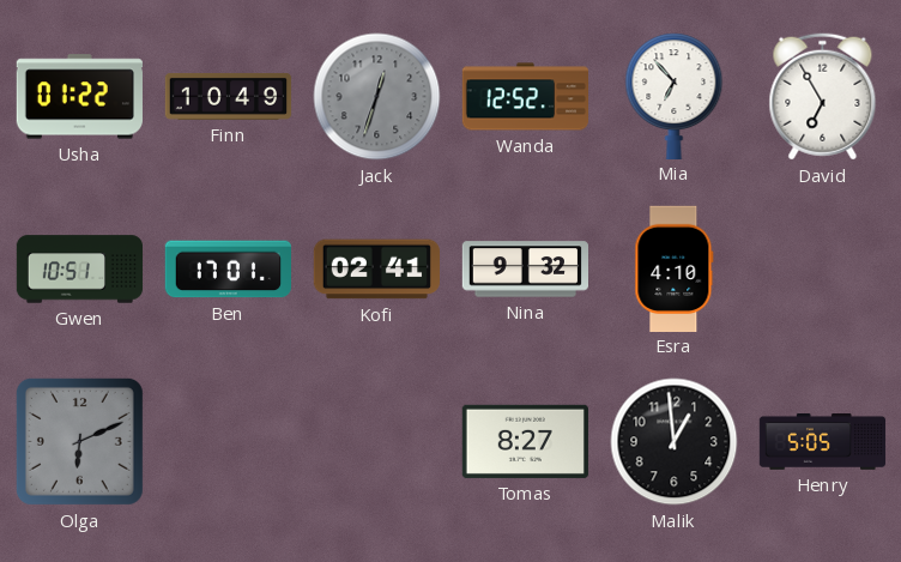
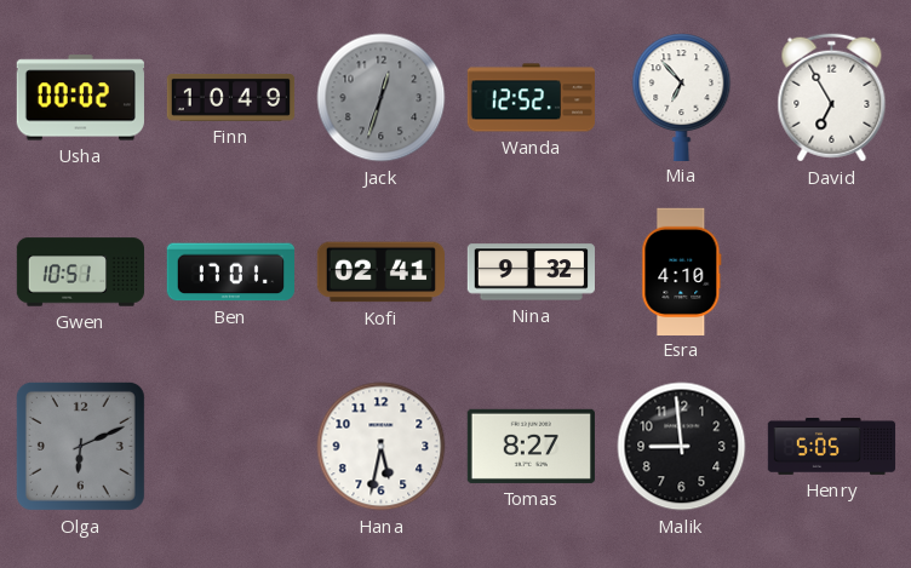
Usha: 01:22 -> 00:02 (80, 98)
Hana: none -> 5:32 (382, 447)
Malik: 12:59 -> 8:59 (682, 447)
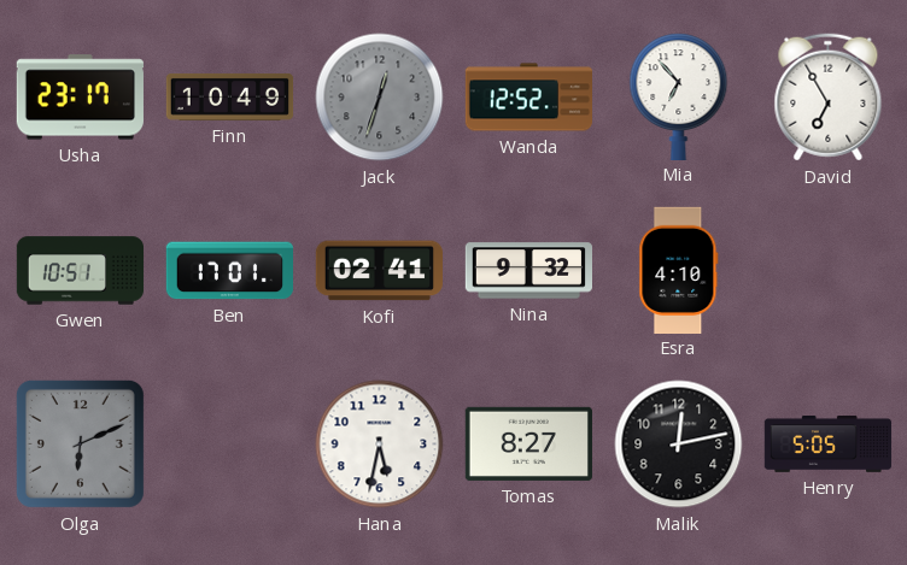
Usha: 00:02 -> 23:17 (80, 98)
Malik: 8:59 -> 12:13 (679, 445)
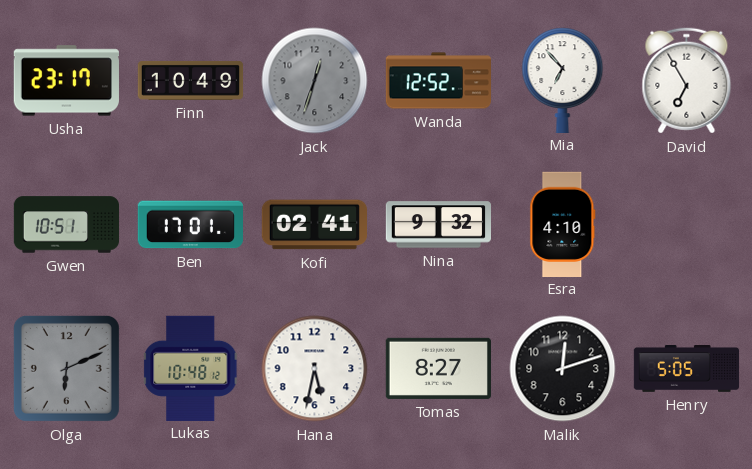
Lukas: none -> 10:48 (191, 368)
Malik: 12:13 -> 12:12 (563, 369)
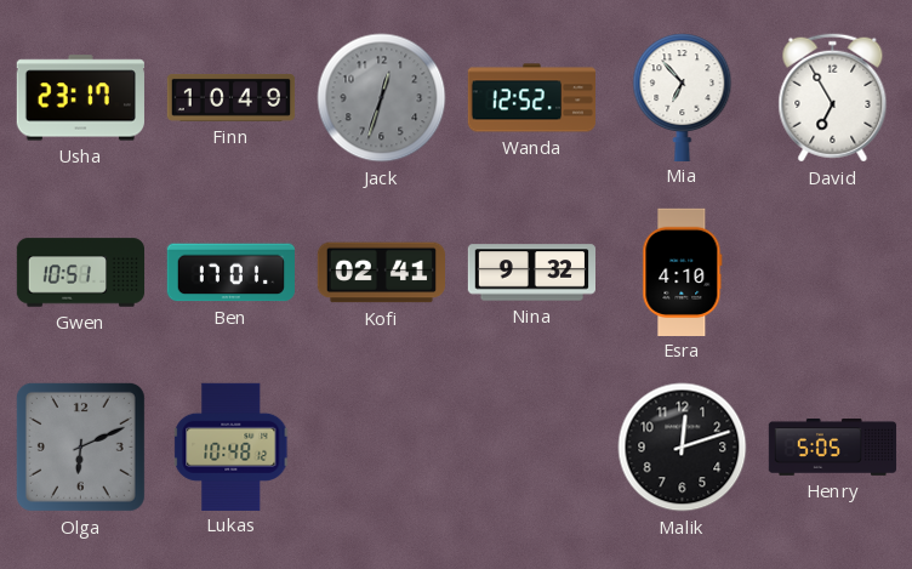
Hana: 5:32 -> none (315, 369)
Tomas: 8:27 -> none (438, 368)
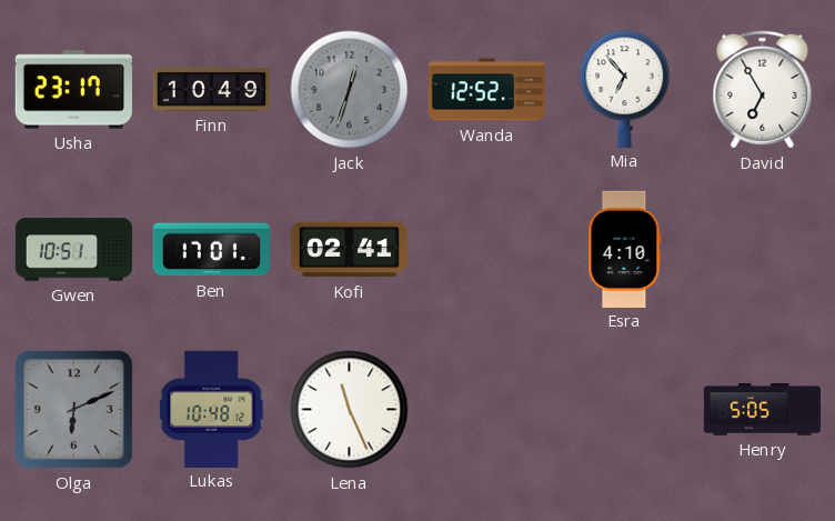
Nina: 9:32 -> none (531, 273)
Lena: none -> 11:26 (350, 410)
Malik: 12:12 -> none (683, 448)
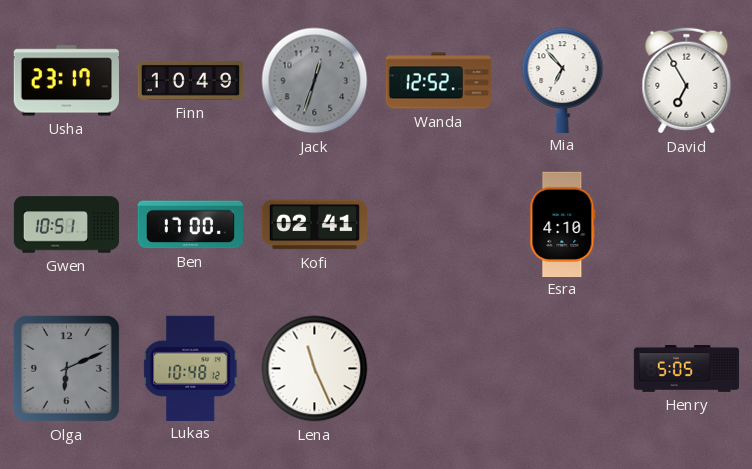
Ben: 17:01 -> 17:00 (190, 225)
